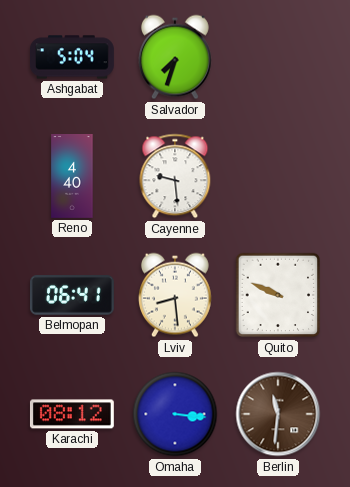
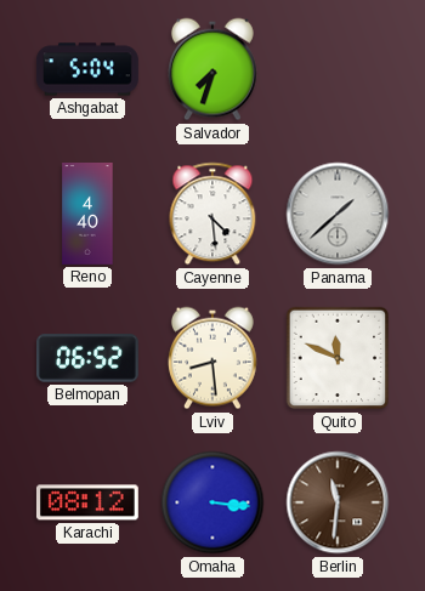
Cayenne: 9:29 -> 4:29 (212, 214)
Panama: none -> 1:38 (338, 214)
Belmopan: 06:41 -> 06:52 (89, 358)
Quito: 9:49 -> 11:49 (338, 358)
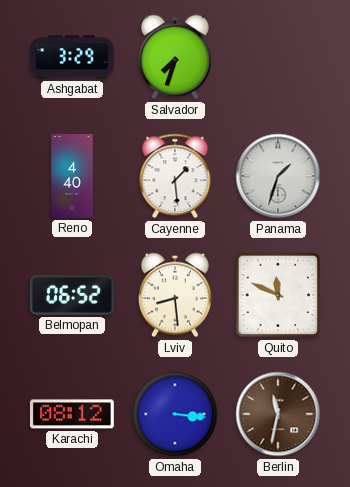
Ashgabat: 5:04 -> 3:29 (73, 57)
Cayenne: 4:29 -> 1:29 (175, 176)
Panama: 1:38 -> 1:33 (278, 176)
Berlin: 11:31 -> 11:32 (278, 414)
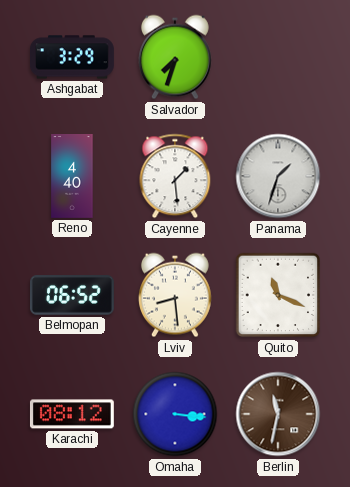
Quito: 11:49 -> 11:19 (278, 295)
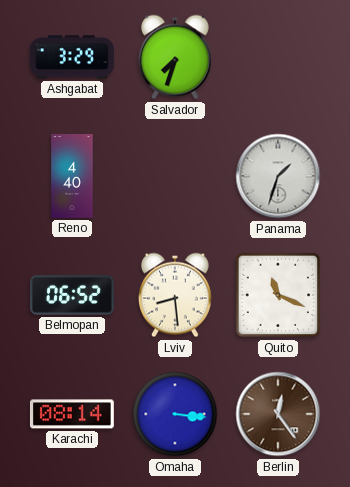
Cayenne: 1:29 -> none (175, 176)
Karachi: 08:12 -> 08:14 (72, 414)
Berlin: 11:32 -> 12:24 (278, 414)
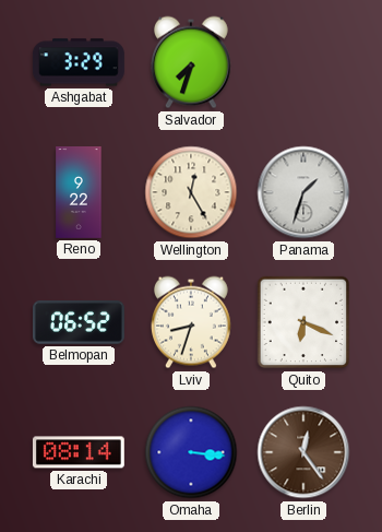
Reno: 4:40 -> 9:22 (79, 193)
Wellington: none -> 12:25 (191, 192)
Lviv: 8:29 -> 8:33 (191, 322)
Quito: 11:19 -> 6:19 (303, 322)
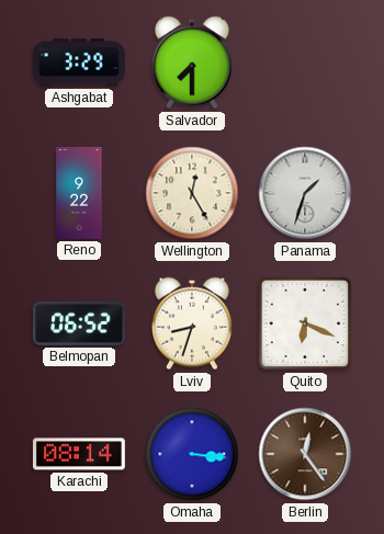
Salvador: 7:33 -> 7:30 (192, 63)
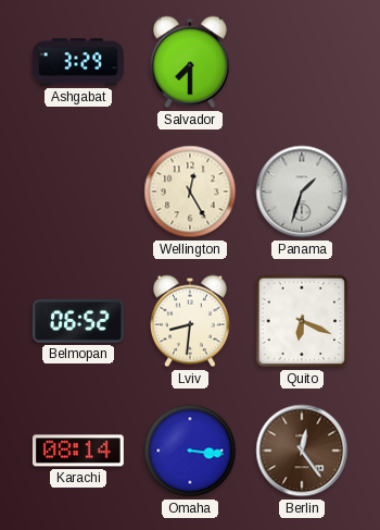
Reno: 9:22 -> none (79, 194)
Lviv: 8:33 -> 8:31 (190, 321)
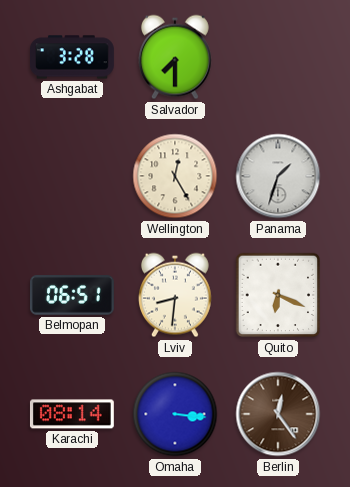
Ashgabat: 3:29 -> 3:28 (73, 57)
Belmopan: 06:52 -> 06:51 (73, 295)
